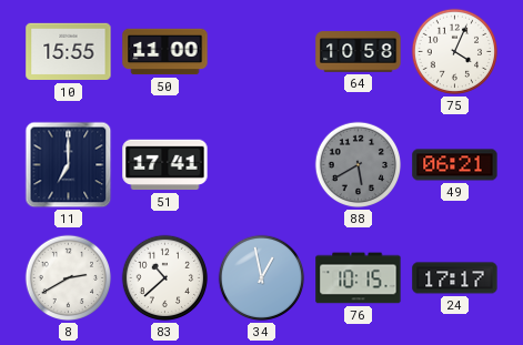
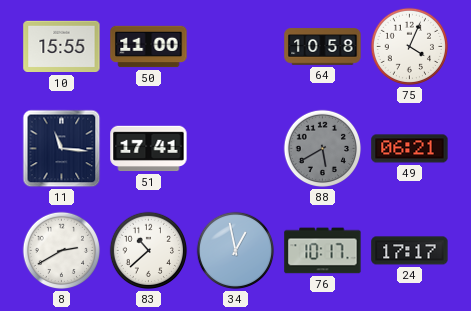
11: 7:00 -> 11:16 (62, 149)
76: 10:15 -> 10:17 (323, 251)
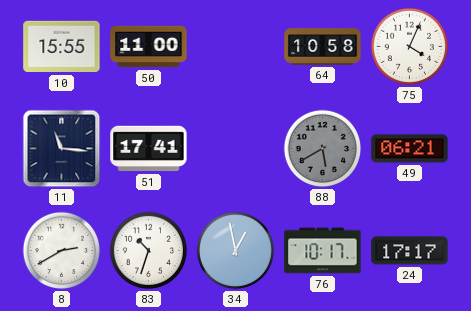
83: 10:38 -> 10:33 (149, 251)
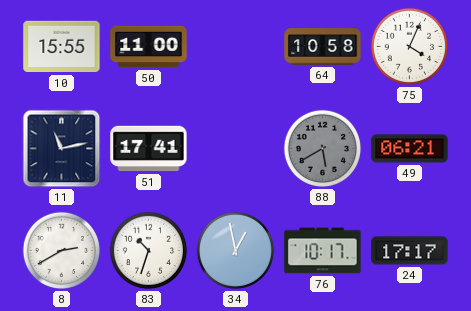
11: 11:16 -> 11:13 (62, 149)
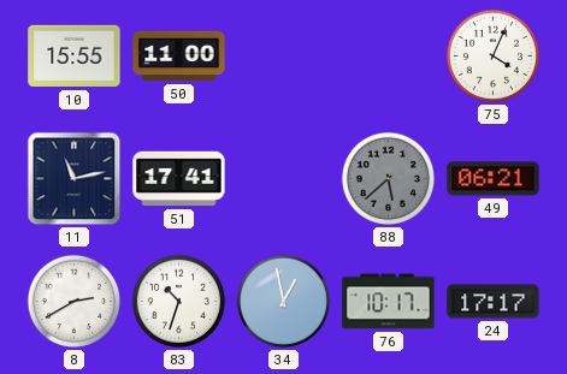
64: 10:58 -> none (323, 47)
88: 5:40 -> 5:38 (389, 179)
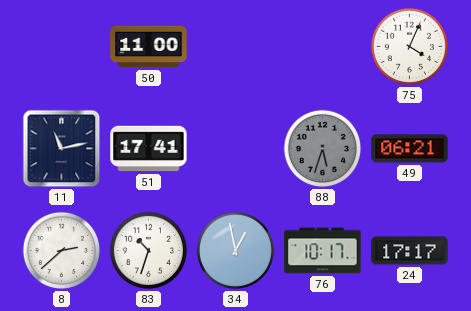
10: 15:55 -> none (75, 57)
88: 5:38 -> 5:33 (323, 149)
8: 2:40 -> 2:38 (62, 251)
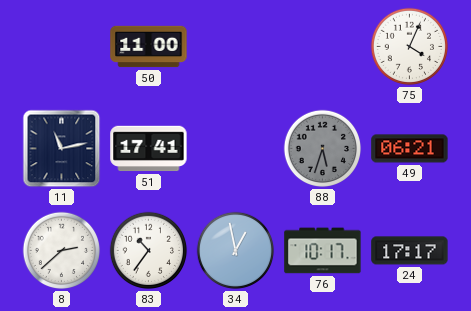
83: 10:33 -> 10:36 (149, 251)
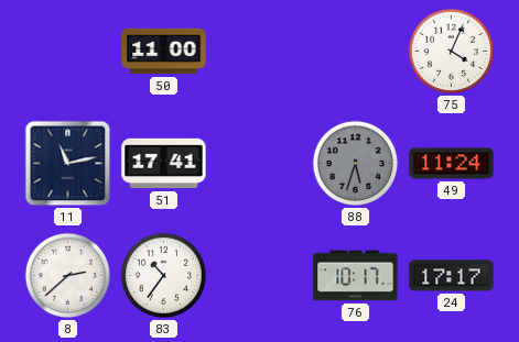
49: 06:21 -> 11:24 (452, 164)
34: 12:58 -> none (236, 251)
